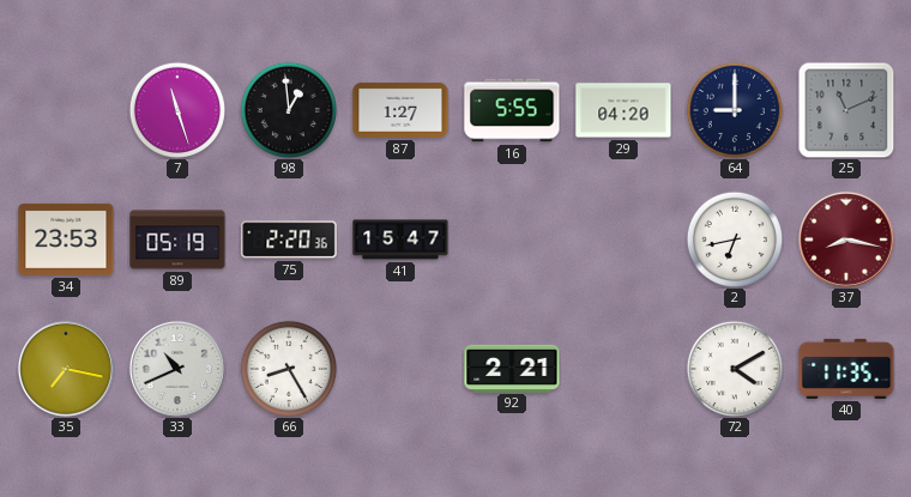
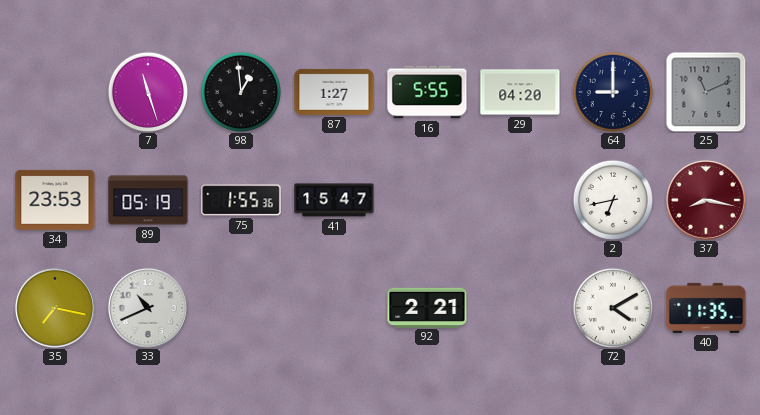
75: 2:20 -> 1:55 (241, 200)
66: 8:25 -> none (288, 368)
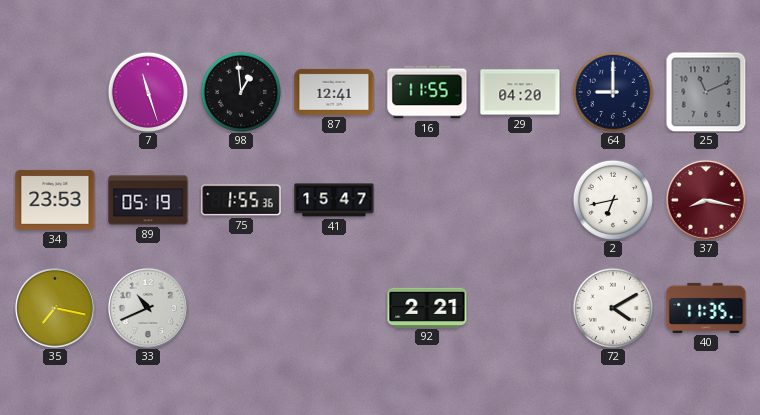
87: 1:27 -> 12:41 (334, 92)
16: 5:55 -> 11:55 (427, 92)
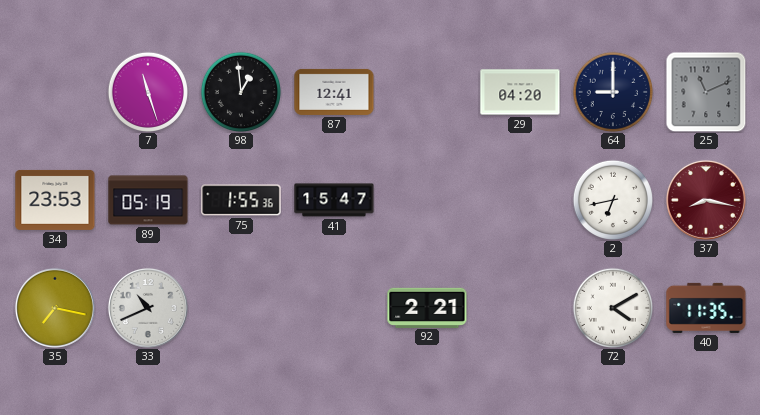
16: 11:55 -> none (427, 92)
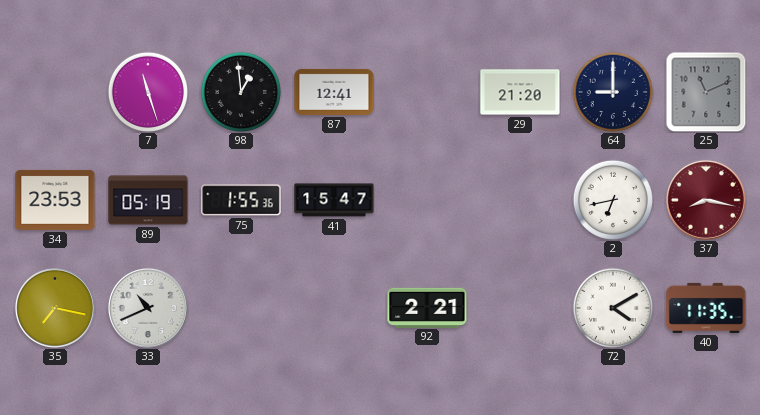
29: 04:20 -> 21:20 (520, 92)
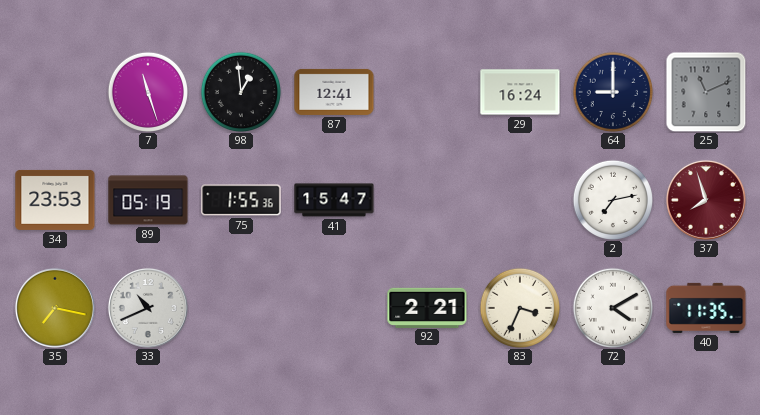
29: 21:20 -> 16:24 (520, 92)
2: 6:43 -> 7:13 (612, 199)
37: 8:17 -> 7:57 (706, 200)
83: none -> 3:34 (519, 307)
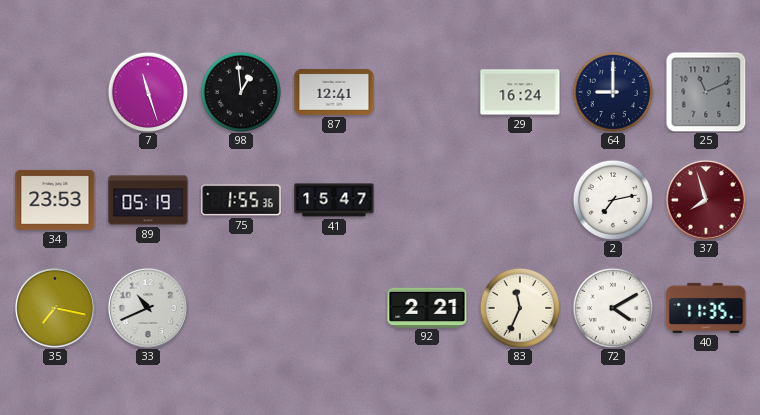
83: 3:34 -> 11:34 (519, 307)
